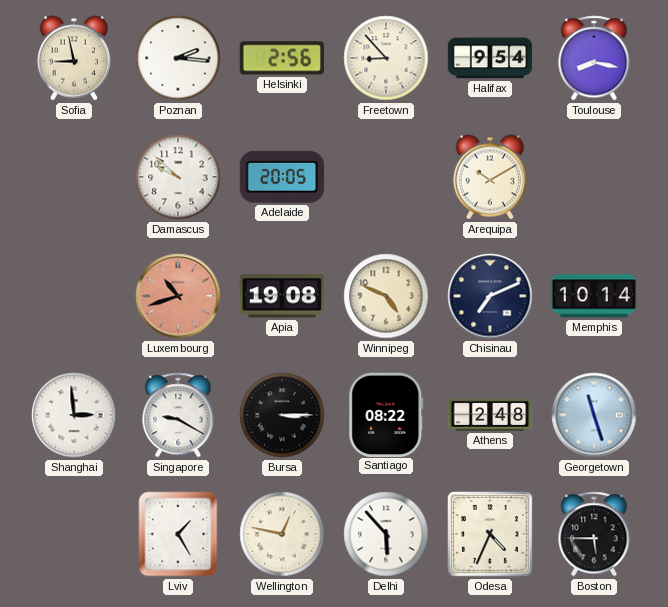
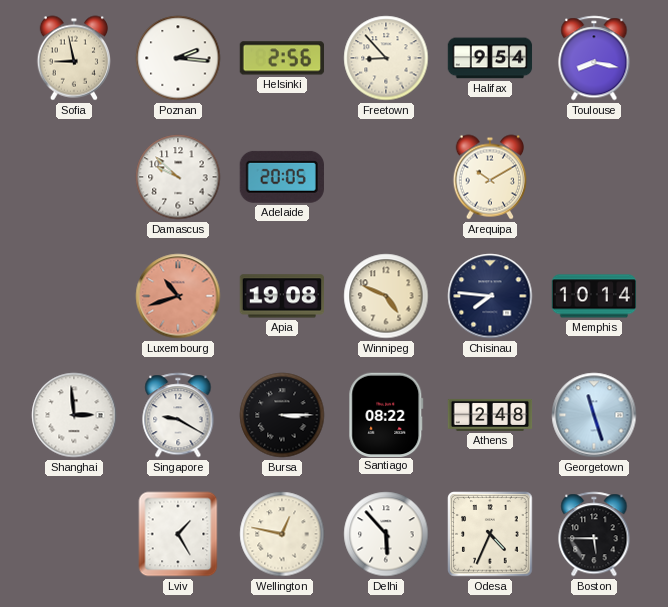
Chisinau: 7:11 -> 7:46 (490, 296)
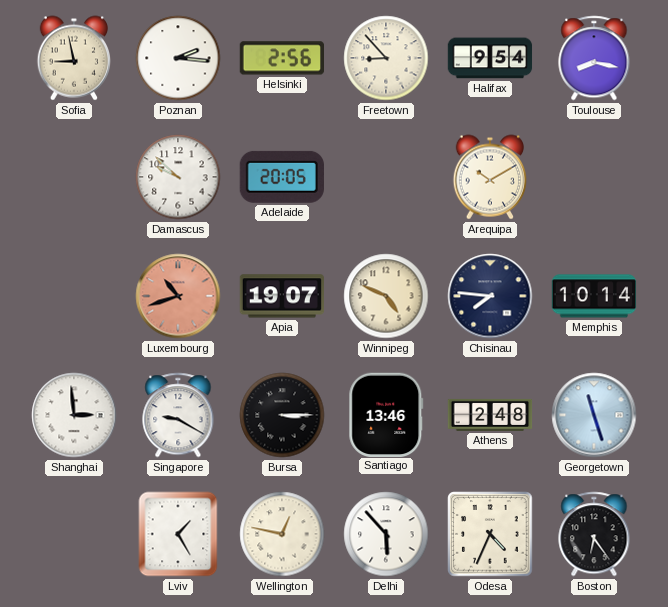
Apia: 19:08 -> 19:07 (282, 296)
Santiago: 08:22 -> 13:46 (386, 414)
Boston: 5:45 -> 6:24 (594, 534)
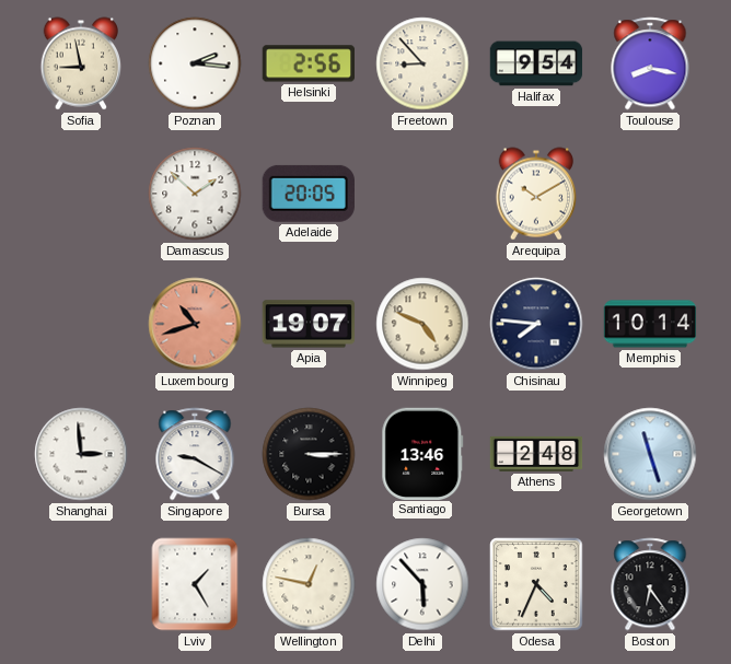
Damascus: 9:52 -> 1:52 (195, 194)
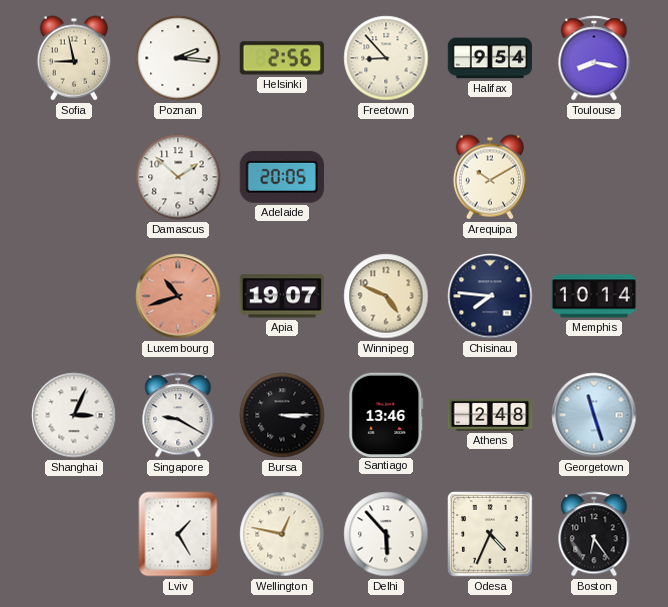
Shanghai: 2:59 -> 3:04 (74, 415)
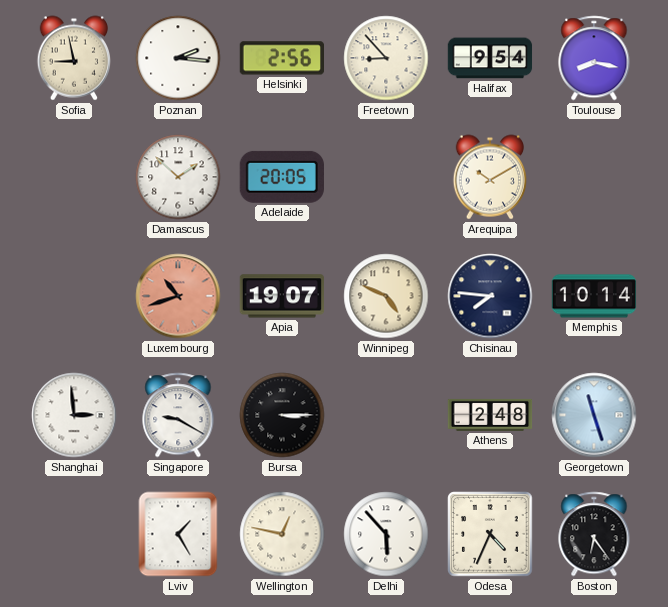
Shanghai: 3:04 -> 2:59 (74, 415)
Santiago: 13:46 -> none (386, 414)
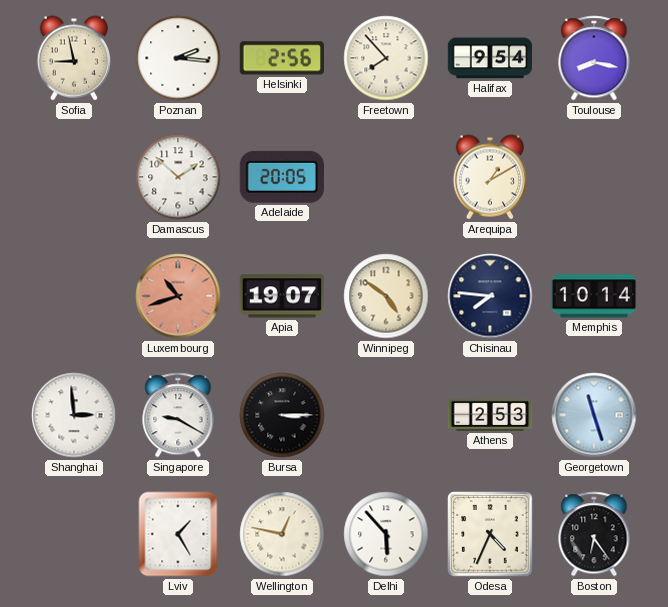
Freetown: 8:53 -> 7:53 (386, 58)
Arequipa: 10:10 -> 1:10 (489, 177)
Winnipeg: 4:49 -> 4:51 (386, 296)
Athens: 2:48 -> 2:53 (490, 415)
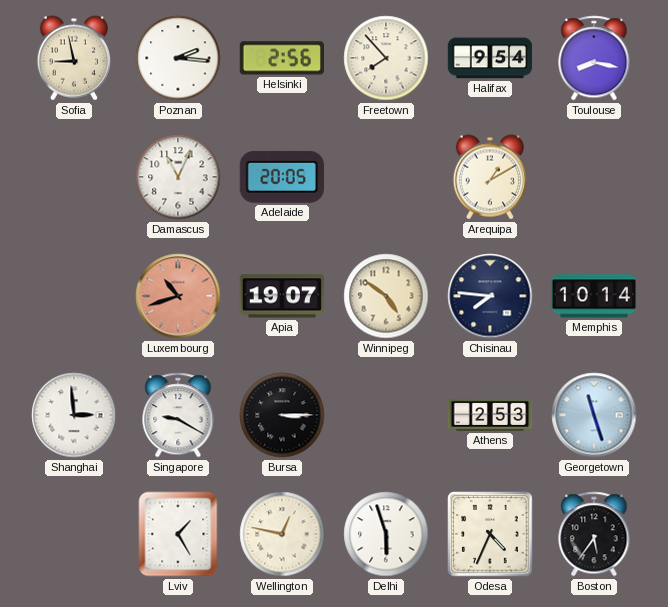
Damascus: 1:52 -> 11:04 (178, 177)
Delhi: 5:53 -> 5:57 (386, 534)
Boston: 6:24 -> 5:36 (594, 534)
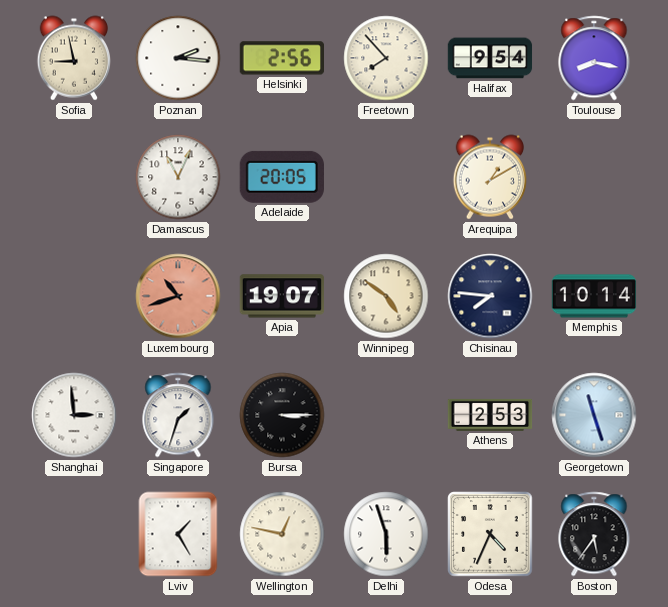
Singapore: 9:20 -> 1:33 (178, 415)
